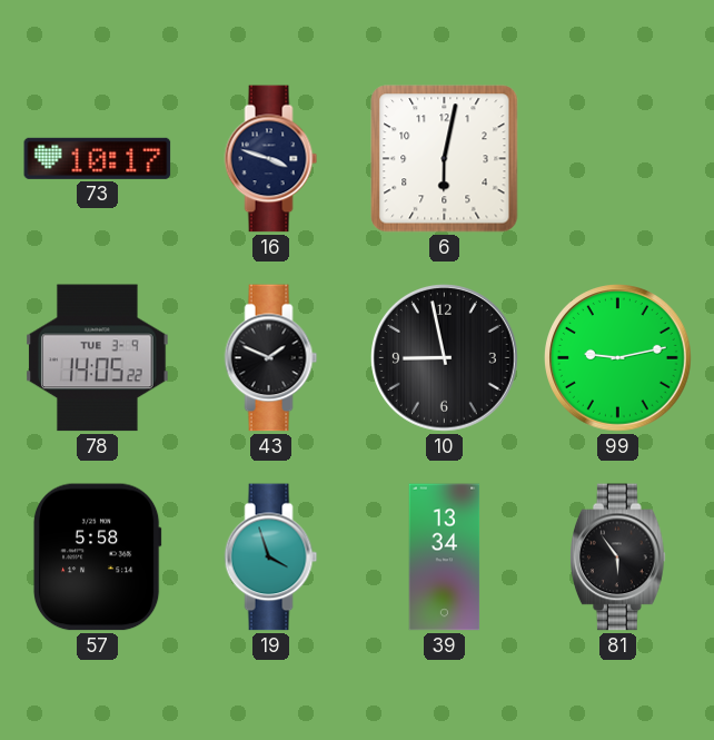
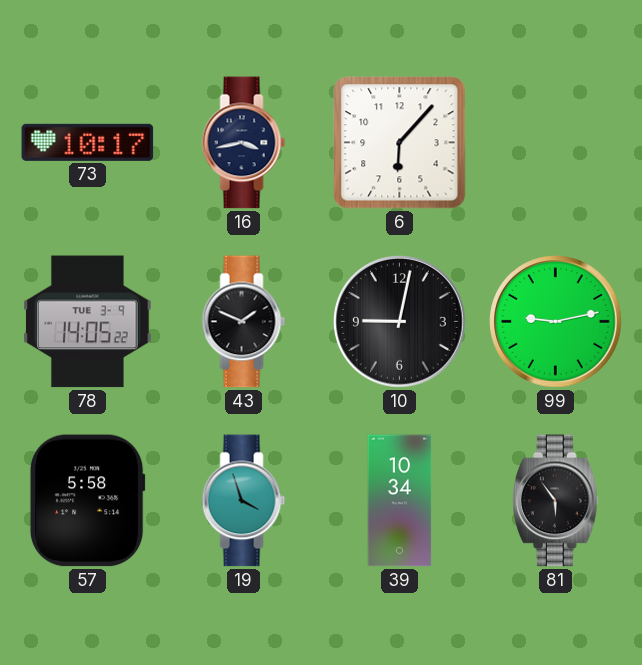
16: 3:48 -> 3:43 (244, 143)
6: 6:02 -> 6:07 (400, 143)
10: 8:58 -> 9:02 (400, 322)
39: 13:34 -> 10:34 (400, 501)
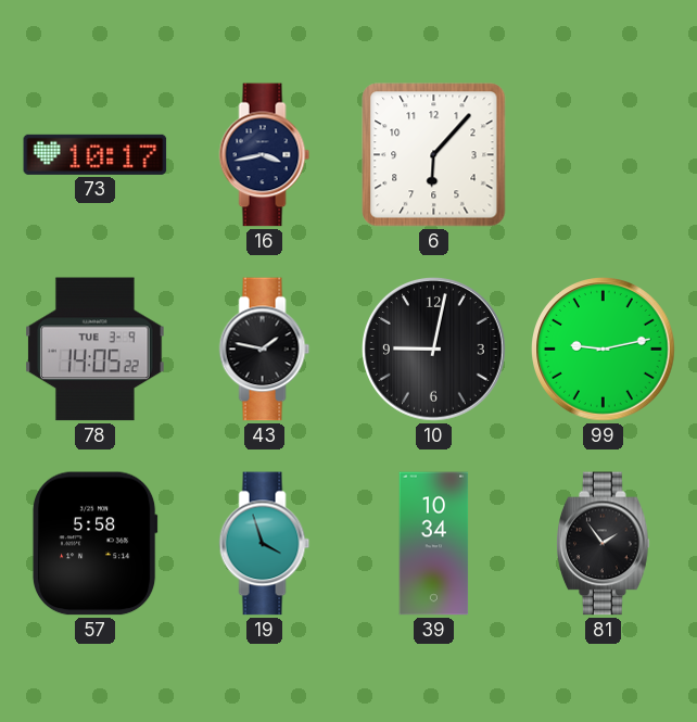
43: 1:49 -> 1:47 (265, 350)
81: 5:54 -> 1:54 (604, 544)
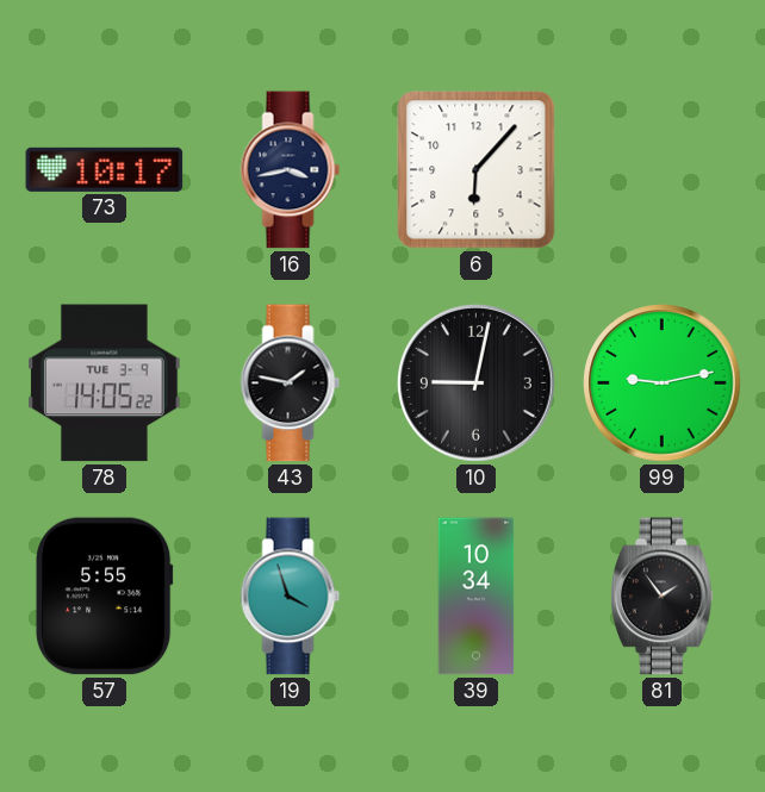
57: 5:58 -> 5:55 (104, 597)
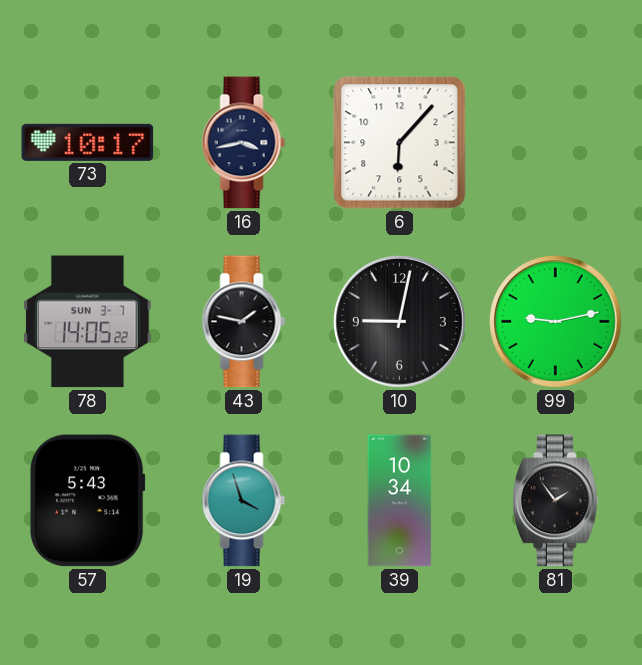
78 date: TUE 3-9 -> SUN 3-7 (88, 322)
57: 5:55 -> 5:43 (87, 501)
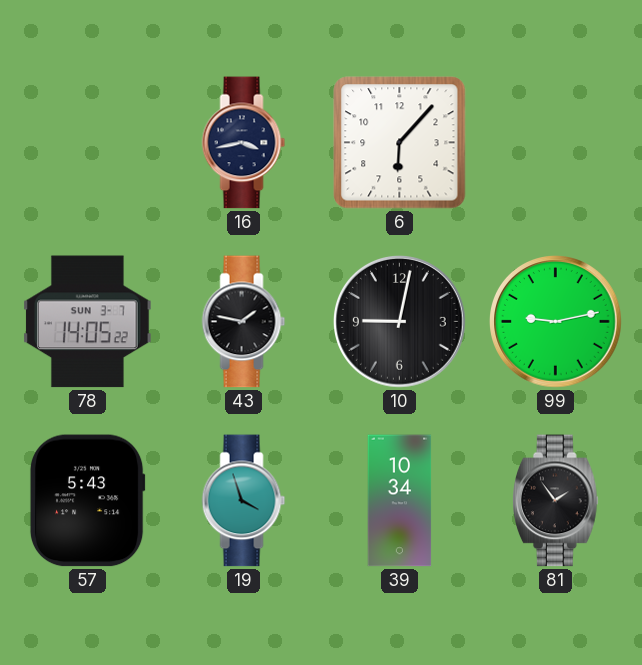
73: 10:17 -> none (88, 142)
